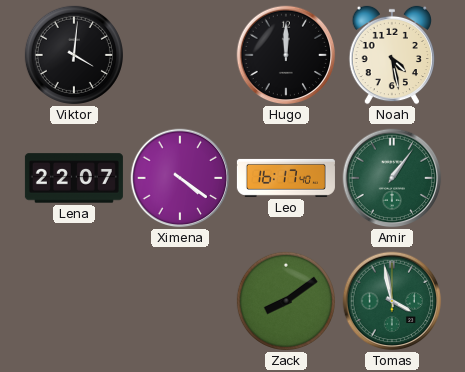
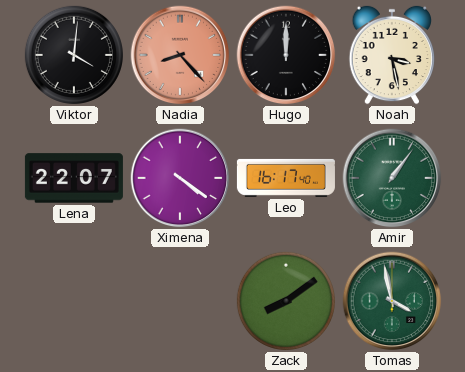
Nadia: none -> 8:23 (180, 55)
Noah: 4:28 -> 3:28 (391, 55)
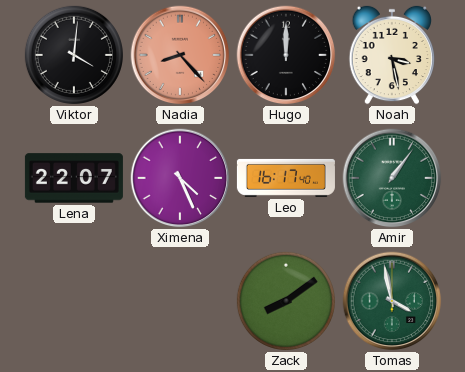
Ximena: 4:21 -> 4:26 (180, 178)
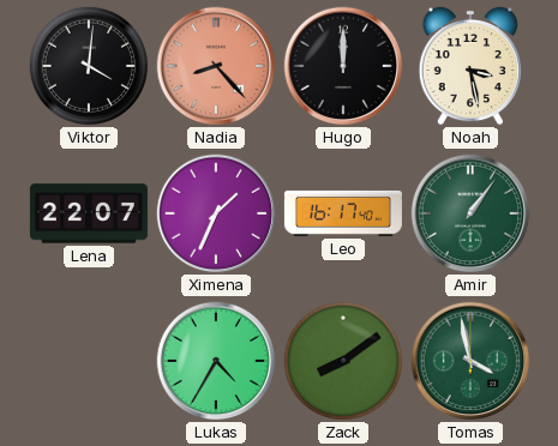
Ximena: 4:26 -> 1:34 (216, 213)
Lukas: none -> 4:35 (216, 361)
